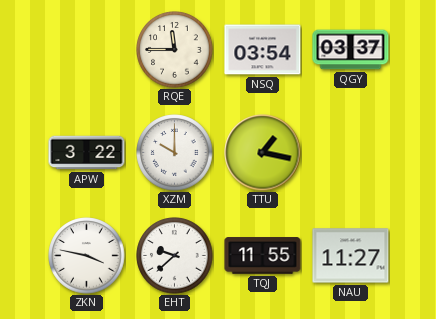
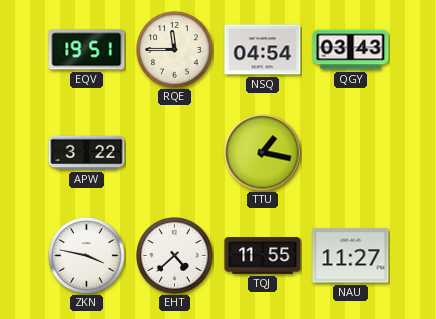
EQV: none -> 19:51 (87, 50)
NSQ: 03:54 -> 04:54 (263, 50)
QGY: 03:37 -> 03:43 (351, 50)
XZM: 10:00 -> none (175, 153)
EHT: 9:38 -> 4:38 (175, 256)
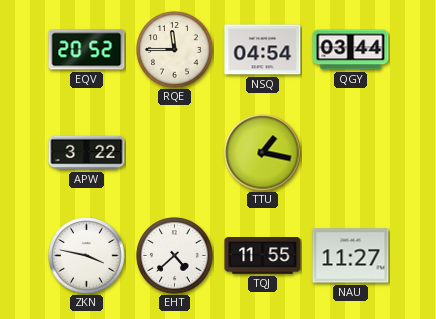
EQV: 19:51 -> 20:52 (87, 50)
QGY: 03:43 -> 03:44 (351, 50)
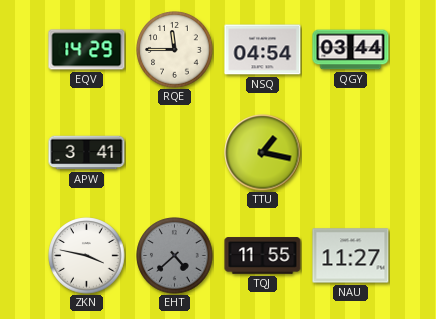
EQV: 20:52 -> 14:29 (87, 50)
APW: 3:22 -> 3:41 (87, 153)
EHT dial: white -> grey (175, 256)
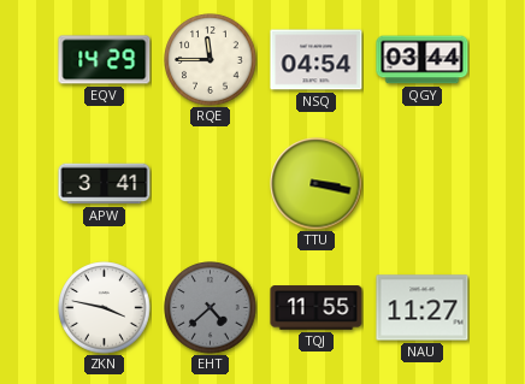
TTU: 1:17 -> 3:17 (317, 184)
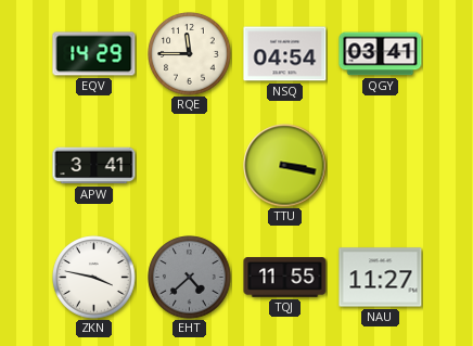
QGY: 03:44 -> 03:41 (381, 54)
